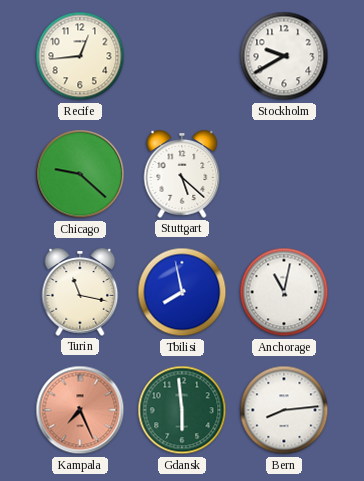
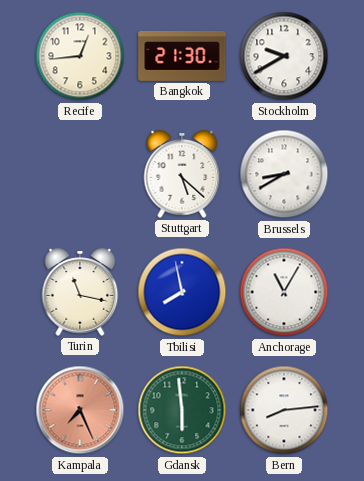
Bangkok: none -> 21:30 (182, 56)
Chicago: 9:22 -> none (80, 174)
Brussels: none -> 8:40 (284, 174)
Anchorage: 11:02 -> 11:05 (284, 292)
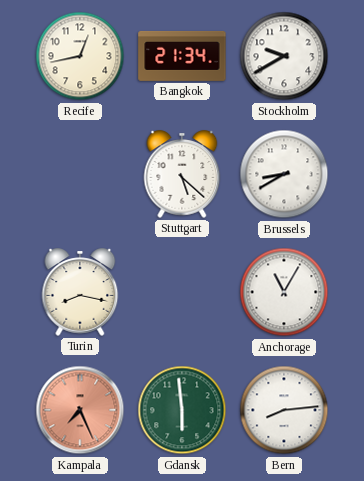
Recife: 12:44 -> 12:43 (80, 56)
Bangkok: 21:30 -> 21:34 (182, 56)
Turin: 11:17 -> 8:17 (80, 292)
Tbilisi: 7:58 -> none (182, 292)
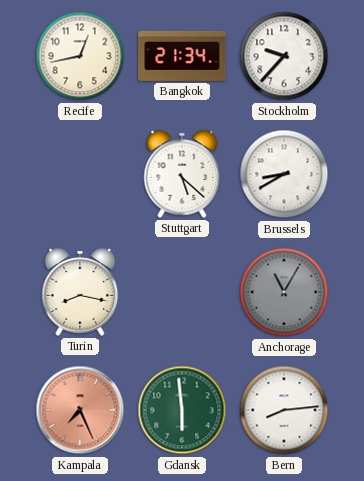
Stockholm: 9:40 -> 9:37 (284, 56)
Anchorage dial: white -> grey (284, 292)
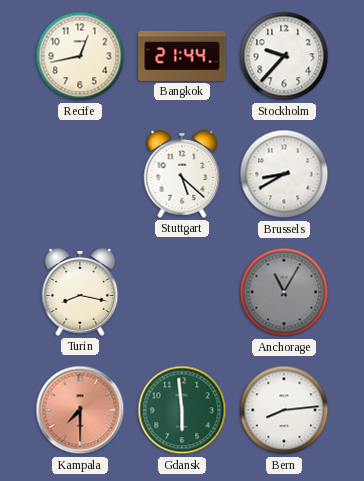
Bangkok: 21:34 -> 21:44 (182, 56)
Kampala: 7:26 -> 7:30 (80, 410)
